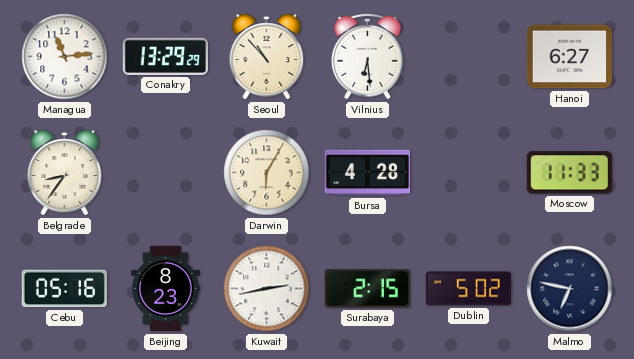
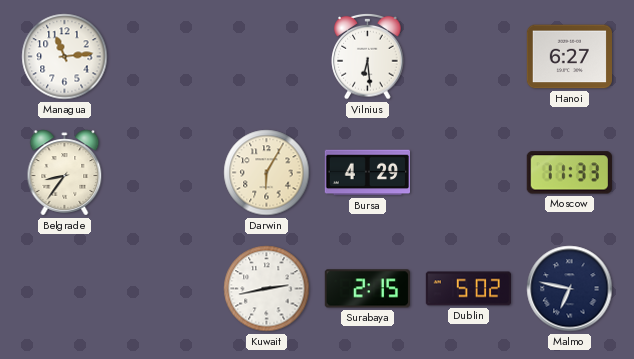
Conakry: 13:29 -> none (165, 56)
Seoul: 10:53 -> none (267, 57)
Bursa: 4:28 -> 4:29 (367, 173)
Cebu: 05:16 -> none (64, 289)
Beijing: 8:23 -> none (166, 289)
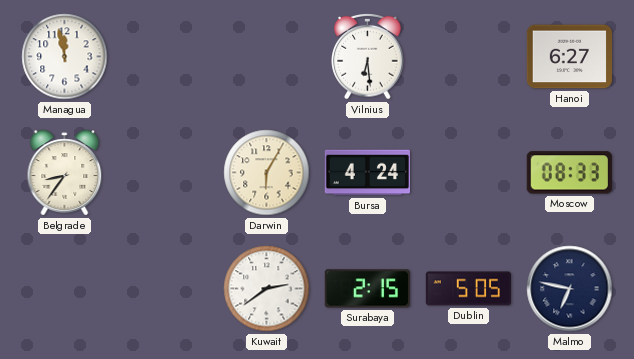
Managua: 11:14 -> 11:58 (65, 57)
Bursa: 4:29 -> 4:24 (367, 173)
Moscow: 11:33 -> 08:33 (569, 173)
Kuwait: 2:43 -> 2:39 (267, 289)
Dublin: 5:02 -> 5:05 (468, 289)
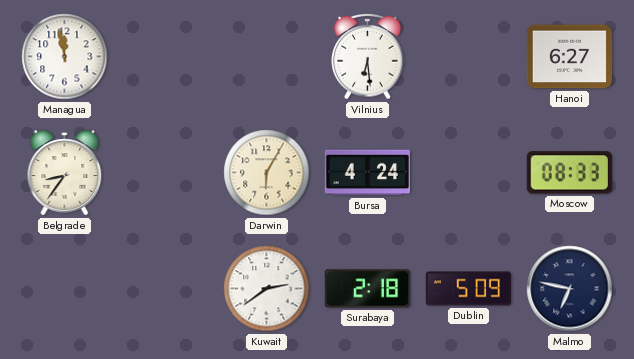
Surabaya: 2:15 -> 2:18 (367, 289)
Dublin: 5:05 -> 5:09 (468, 289)
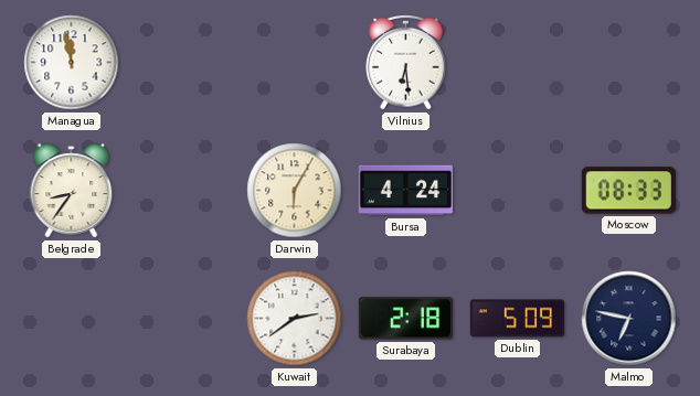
Hanoi: 6:27 -> none (569, 57)
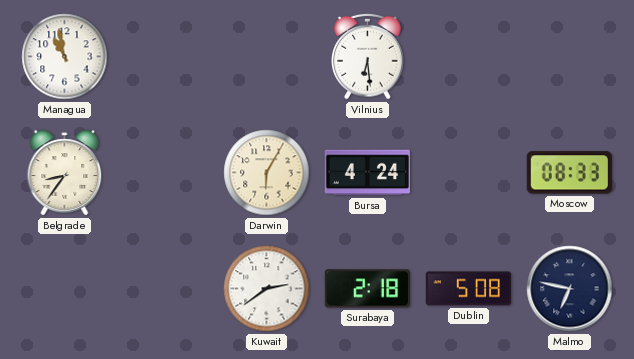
Managua: 11:58 -> 10:58 (65, 57)
Dublin: 5:09 -> 5:08 (468, 289)
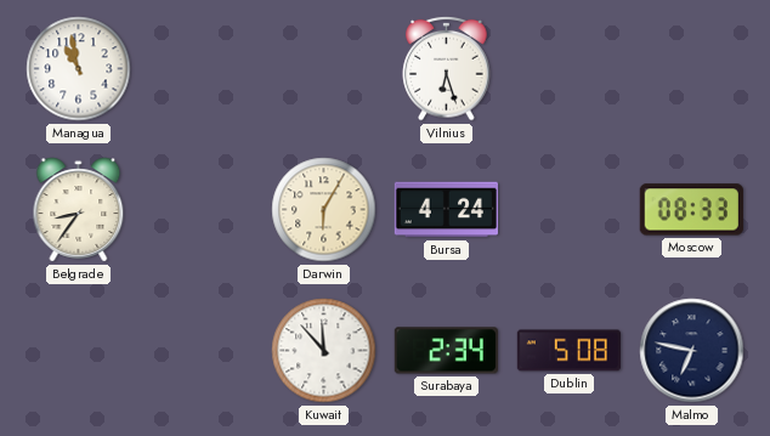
Vilnius: 6:29 -> 6:27 (447, 68)
Kuwait: 2:39 -> 11:53 (324, 351)
Surabaya: 2:18 -> 2:34 (446, 351)
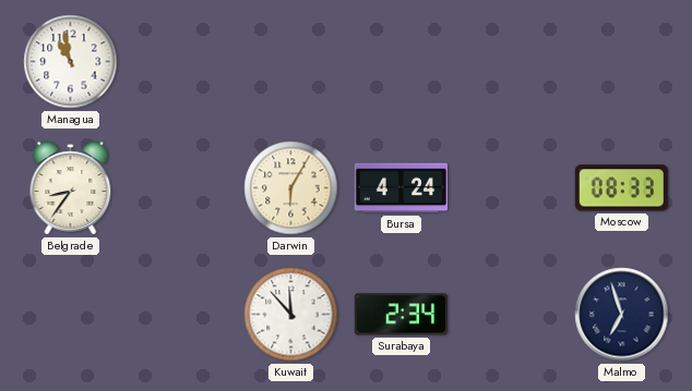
Vilnius: 6:27 -> none (447, 68)
Dublin: 5:08 -> none (568, 351)
Malmo: 6:47 -> 6:57 (622, 315)
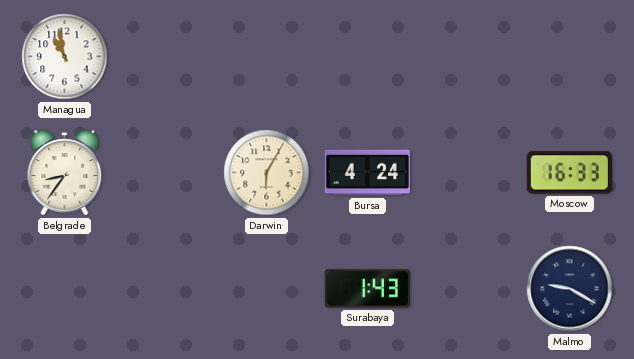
Moscow: 08:33 -> 16:33 (569, 173)
Kuwait: 11:53 -> none (291, 315)
Surabaya: 2:34 -> 1:43 (367, 289)
Malmo: 6:57 -> 9:20 (570, 289)
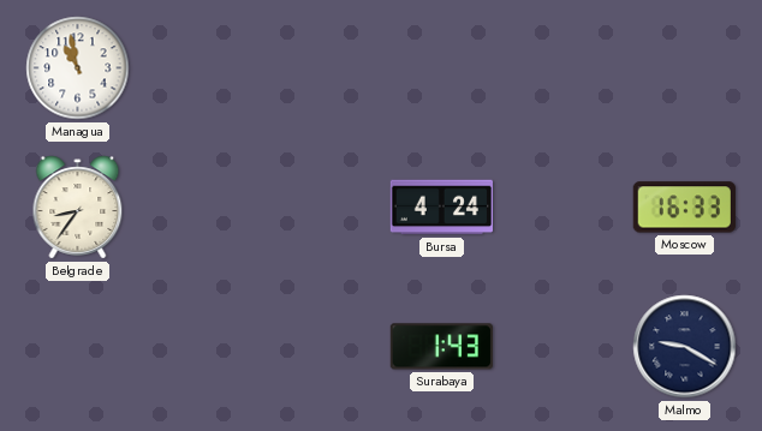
Darwin: 6:05 -> none (267, 173)
